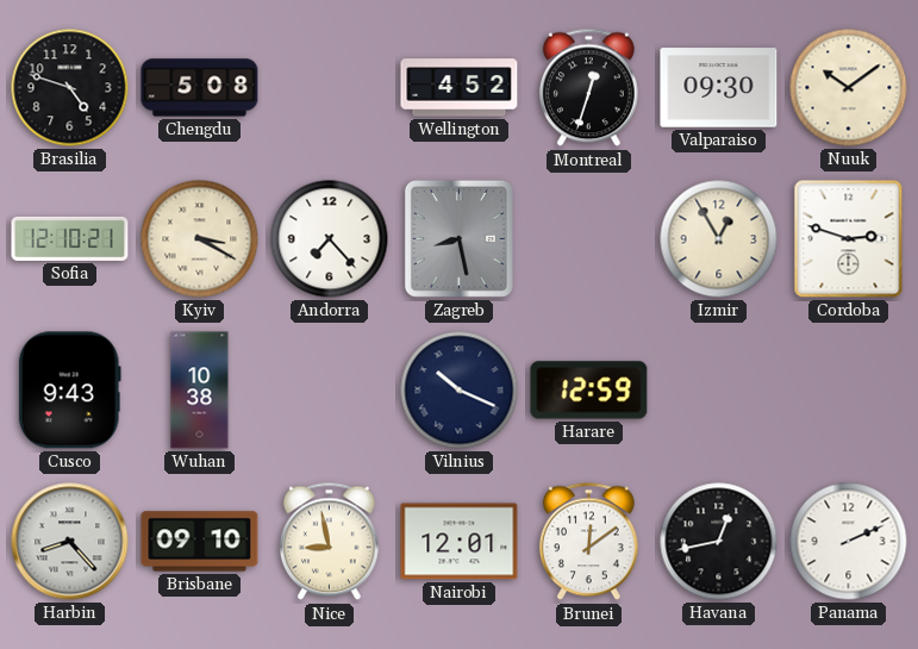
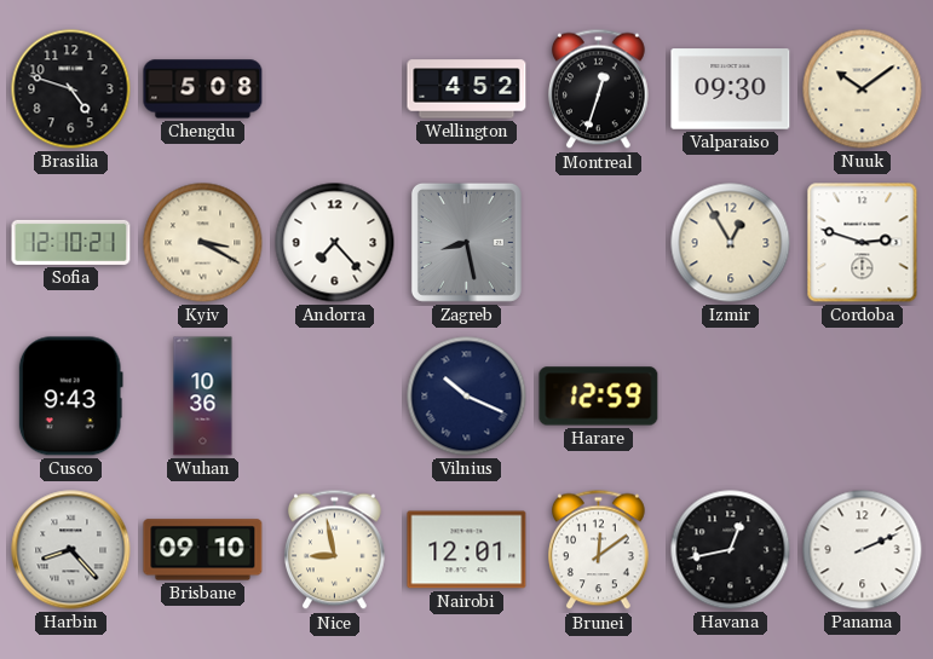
Wuhan: 10:38 -> 10:36 (203, 397)
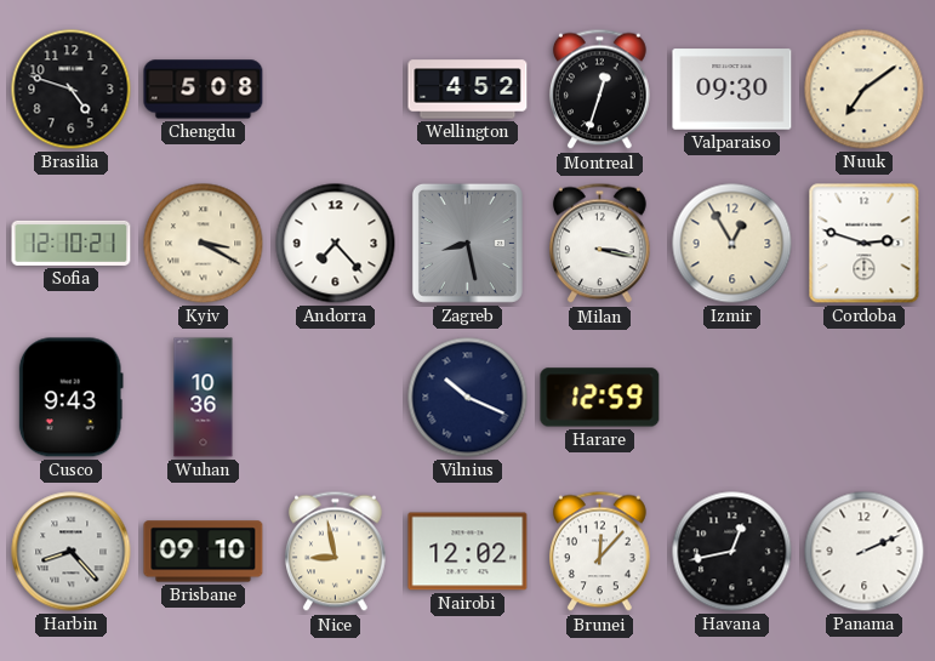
Nuuk: 10:09 -> 7:09 (865, 90)
Milan: none -> 3:17 (600, 244)
Nairobi: 12:01 -> 12:02 (468, 552)
Brunei: 12:09 -> 12:07 (600, 552)
